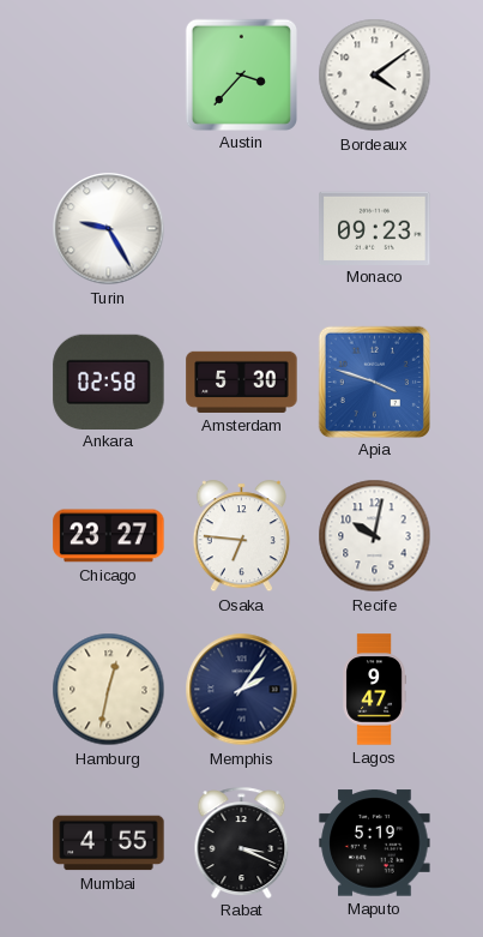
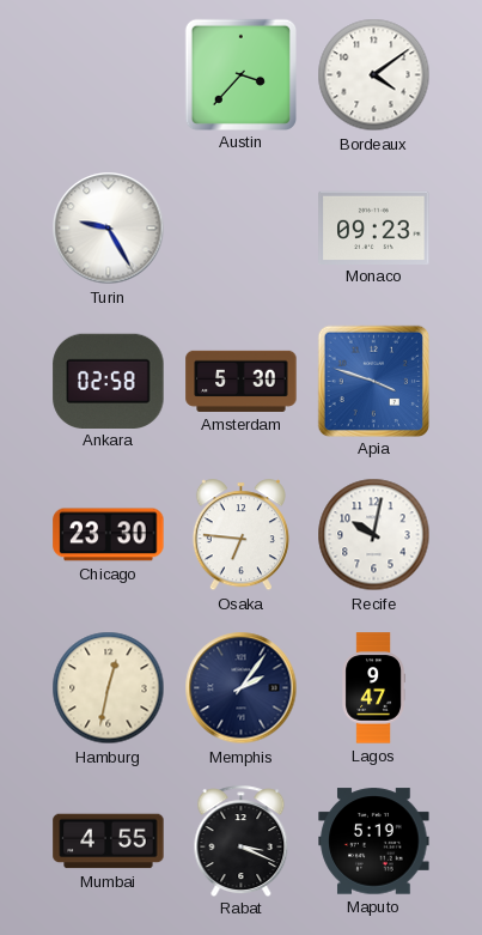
Chicago: 23:27 -> 23:30 (109, 535)
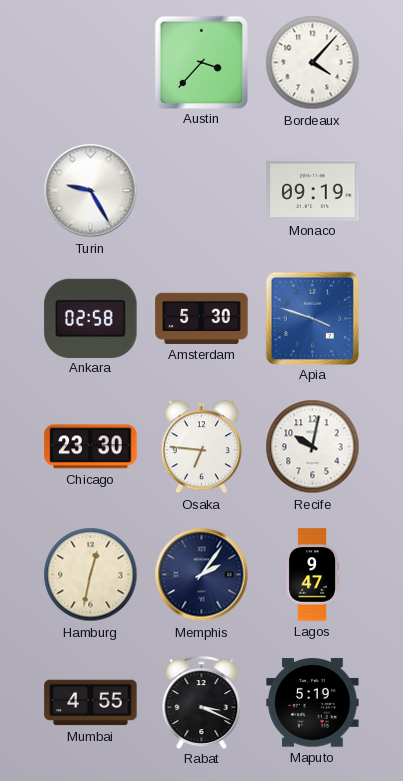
Bordeaux: 4:09 -> 4:07 (313, 63)
Monaco: 09:23 -> 09:19 (313, 190)
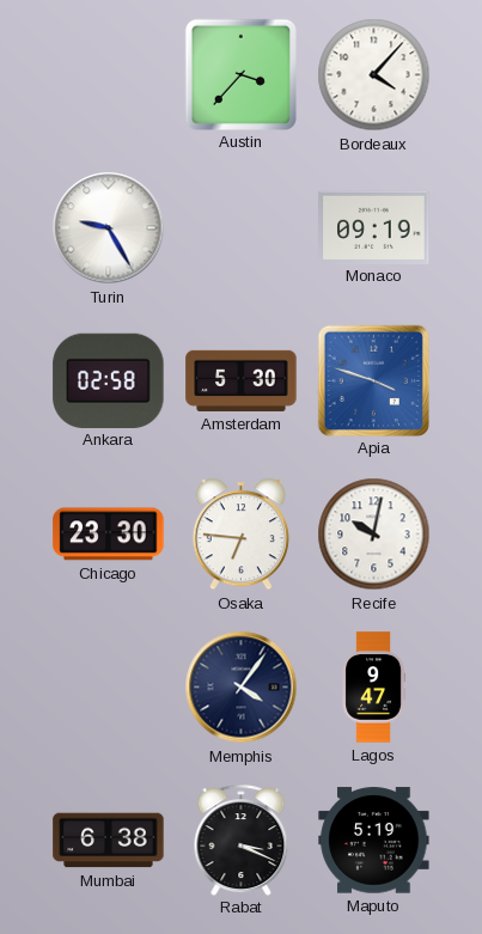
Hamburg: 12:32 -> none (91, 575)
Memphis: 2:06 -> 4:06 (242, 688)
Mumbai: 4:55 -> 6:38 (109, 841)
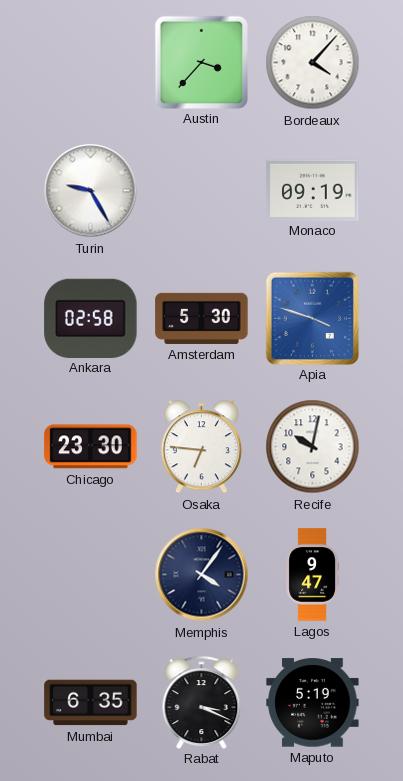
Mumbai: 6:38 -> 6:35 (91, 703)
